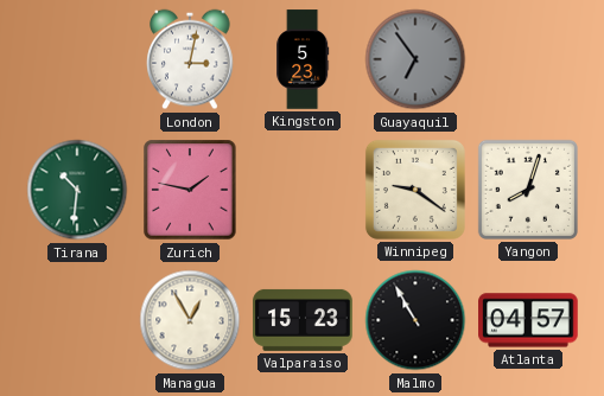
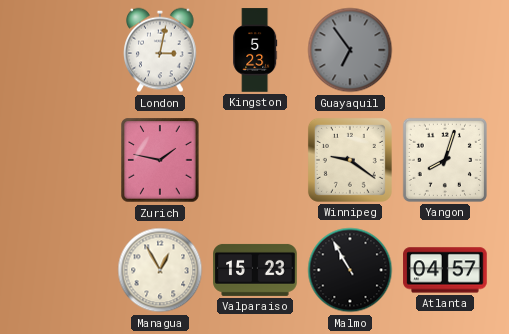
Tirana: 10:31 -> none (77, 190)
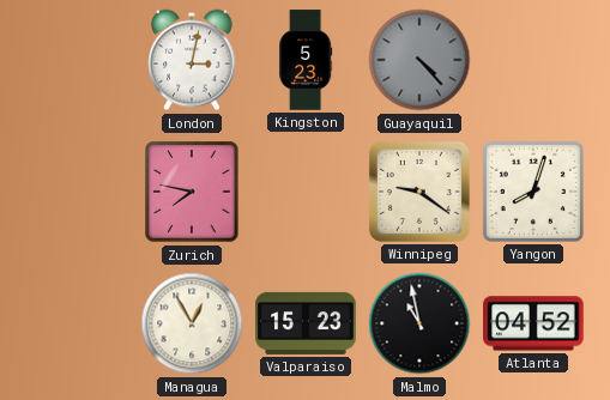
Guayaquil: 6:54 -> 4:23 (419, 60)
Zurich: 1:47 -> 7:47 (192, 192)
Malmo: 10:55 -> 10:58 (419, 323)
Atlanta: 04:57 -> 04:52 (533, 323)
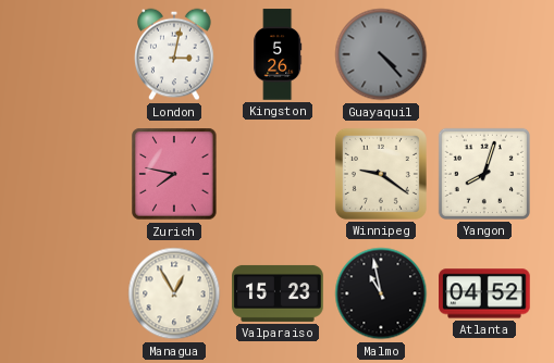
Kingston: 5:23 -> 5:26 (278, 54)
